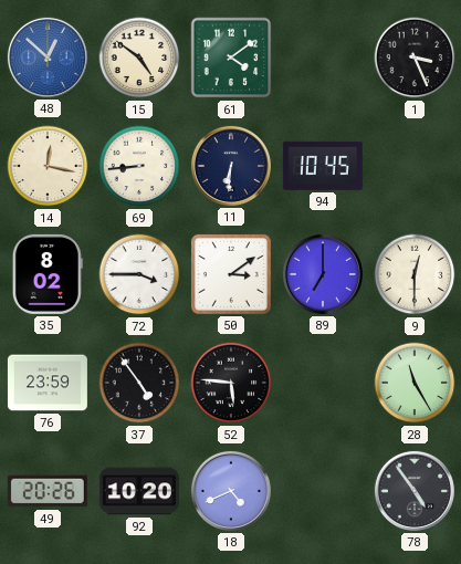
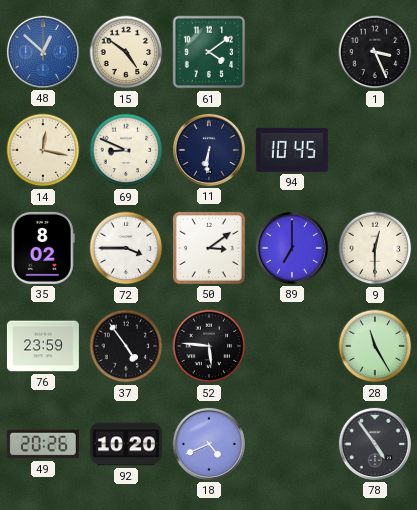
69: 8:44 -> 8:49 (126, 150)
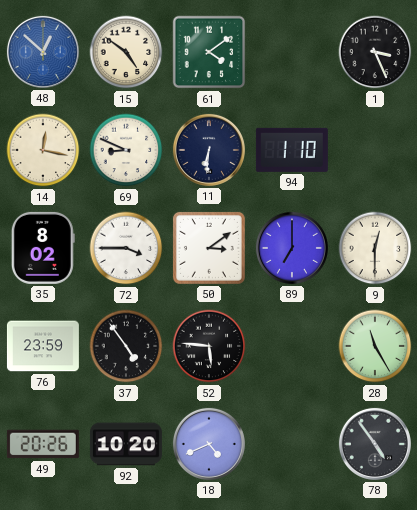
94: 10:45 -> 1:10 (292, 150)
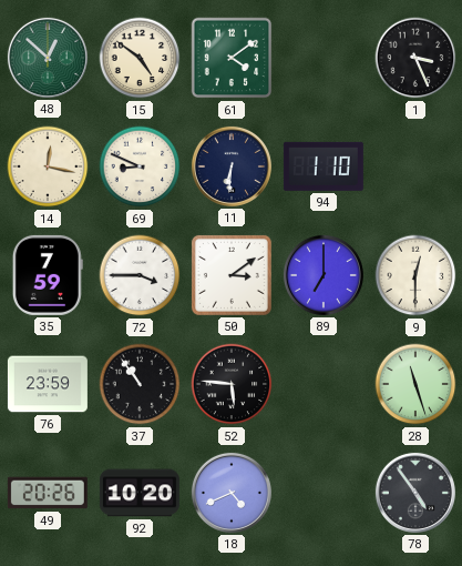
48 dial: blue -> green (48, 58)
35: 8:02 -> 7:59 (48, 275)
37: 4:54 -> 10:54 (140, 384)
28: 11:25 -> 11:27 (415, 384)
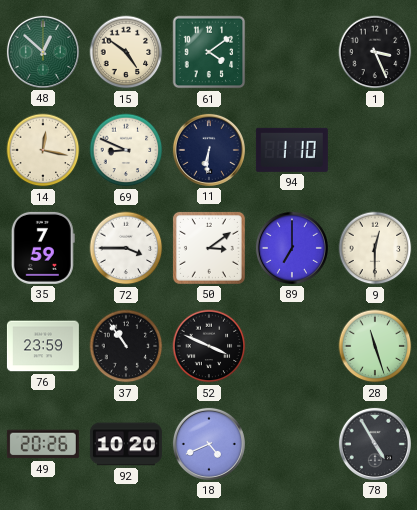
52: 5:46 -> 3:49 (209, 346)
78: 4:54 -> 4:55 (375, 444)
